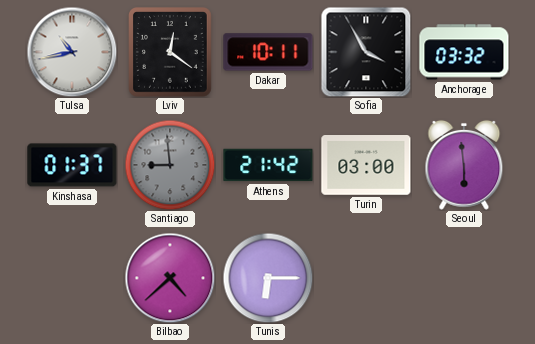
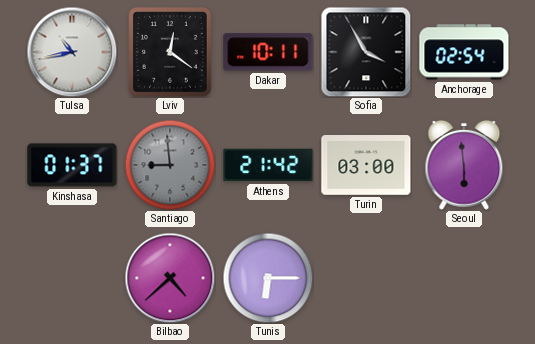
Anchorage: 03:32 -> 02:54 (464, 52)
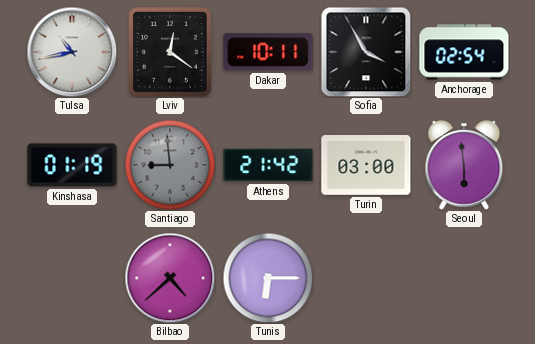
Kinshasa: 01:37 -> 01:19 (72, 165)
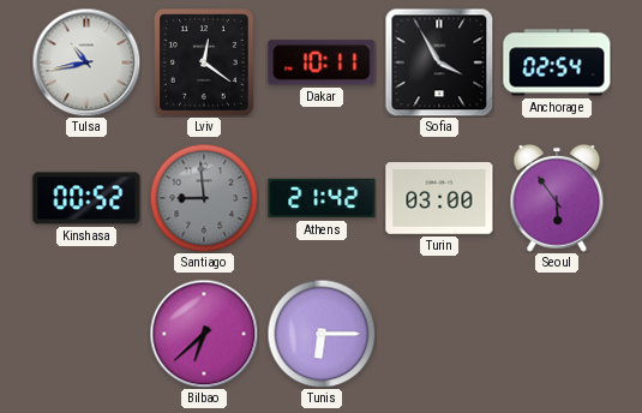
Kinshasa: 01:19 -> 00:52 (86, 198)
Seoul: 5:59 -> 5:54 (557, 198)
Bilbao: 4:38 -> 6:38 (204, 334)
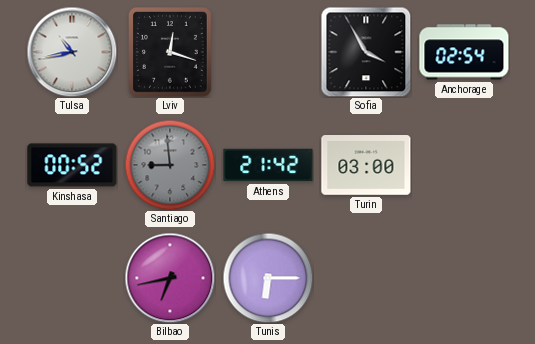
Lviv: 12:21 -> 12:18 (171, 53)
Dakar: 10:11 -> none (322, 62)
Seoul: 5:54 -> none (557, 198)
Bilbao: 6:38 -> 6:43 (170, 278)
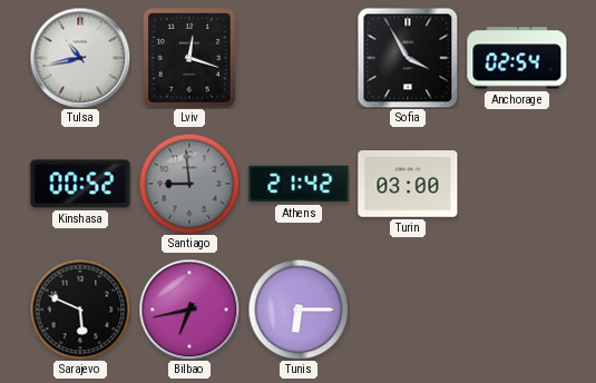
Sarajevo: none -> 5:49 (80, 310)
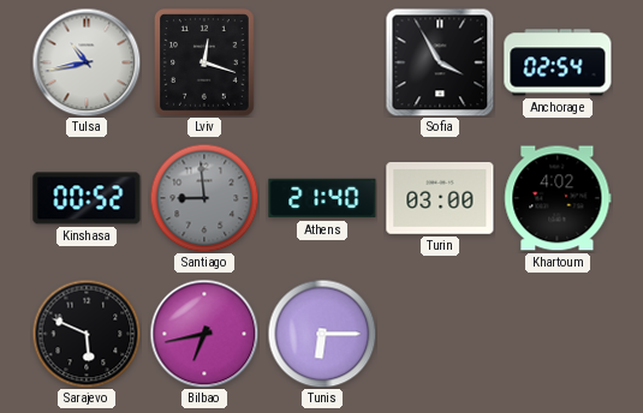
Athens: 21:42 -> 21:40 (322, 198)
Khartoum: none -> 4:02 (558, 198)
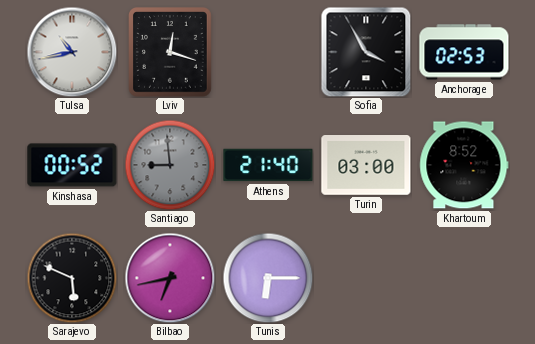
Anchorage: 02:54 -> 02:53 (464, 52)
Khartoum: 4:02 -> 8:52 (464, 165)
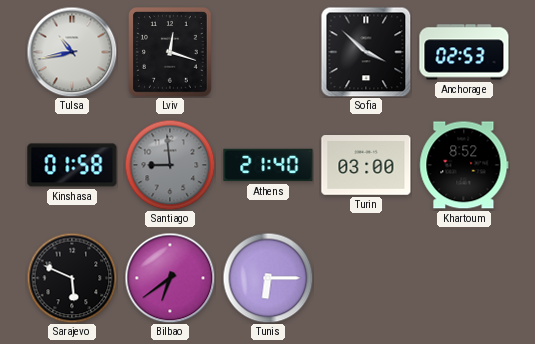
Sofia: 3:55 -> 3:52 (366, 52)
Kinshasa: 00:52 -> 01:58 (72, 165)
Bilbao: 6:43 -> 6:39 (170, 278)
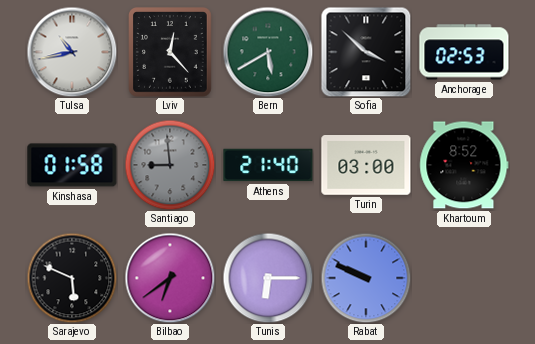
Lviv: 12:18 -> 12:23 (171, 53)
Bern: none -> 5:40 (268, 52)
Rabat: none -> 9:49 (366, 278)
